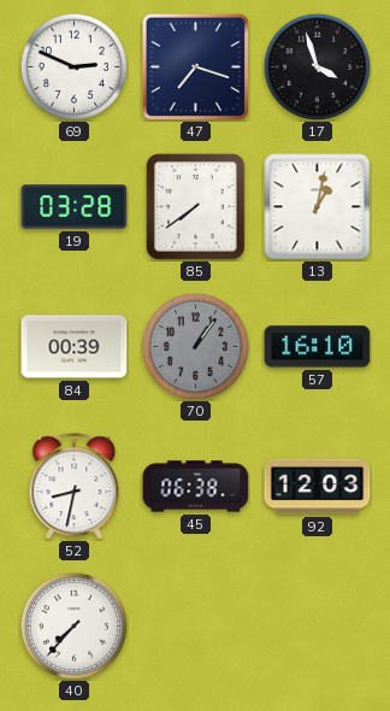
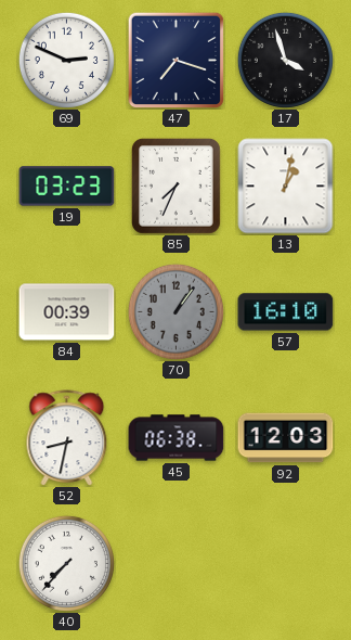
19: 03:28 -> 03:23 (67, 187)
85: 7:39 -> 7:34 (175, 185)
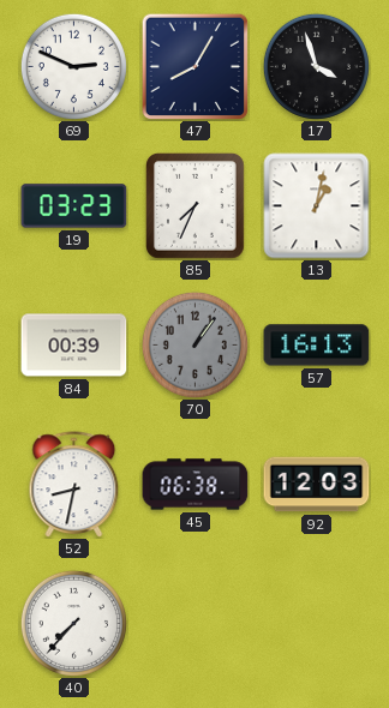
47: 7:18 -> 8:05 (194, 66)
57: 16:10 -> 16:13 (317, 346)
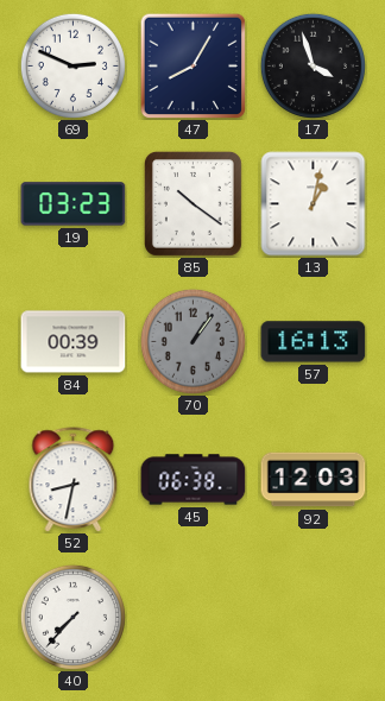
85: 7:34 -> 10:21 (192, 203)
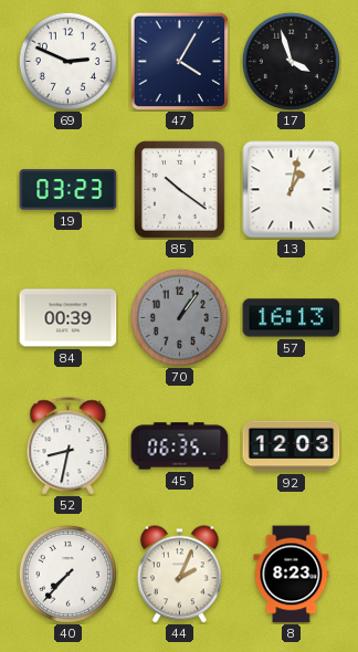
47: 8:05 -> 4:05 (179, 61)
45: 06:38 -> 06:35 (180, 446)
44: none -> 2:04 (179, 575)
8: none -> 8:23 (292, 575)
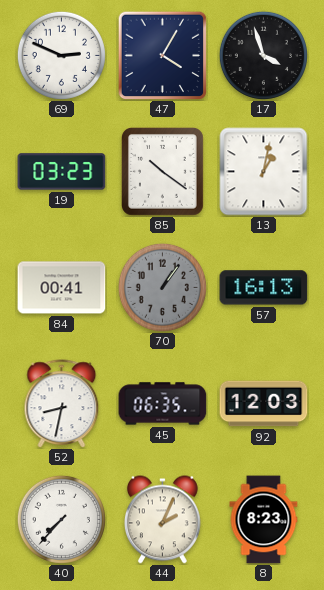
84: 00:39 -> 00:41 (62, 288)
